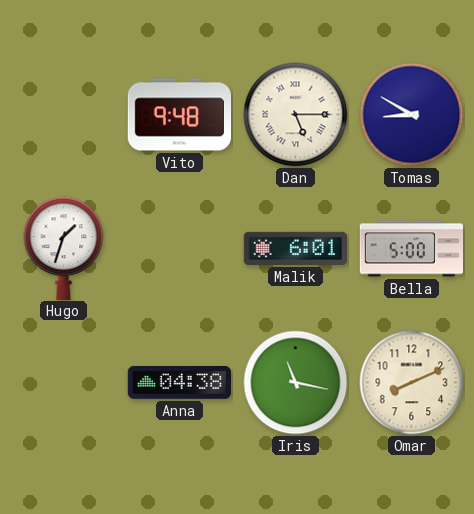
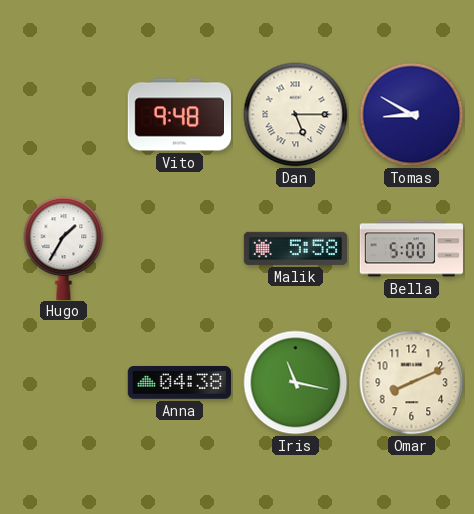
Hugo: 1:33 -> 1:35 (64, 248)
Malik: 6:01 -> 5:58 (295, 248)
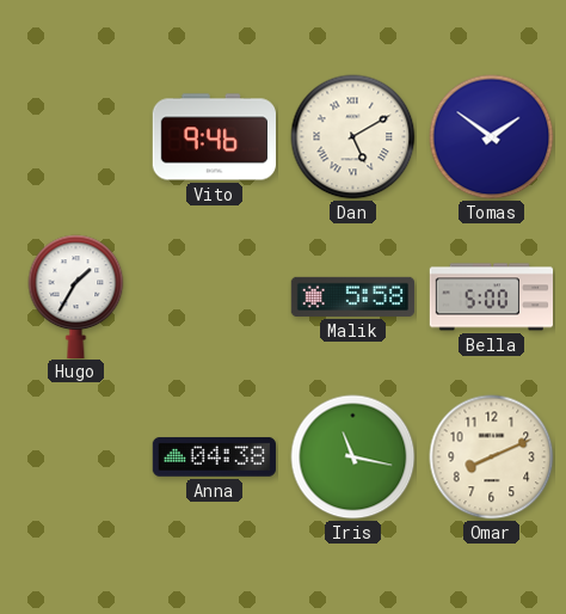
Vito: 9:48 -> 9:46 (214, 137)
Dan: 5:15 -> 5:10 (353, 137)
Tomas: 8:50 -> 1:51 (492, 137)
